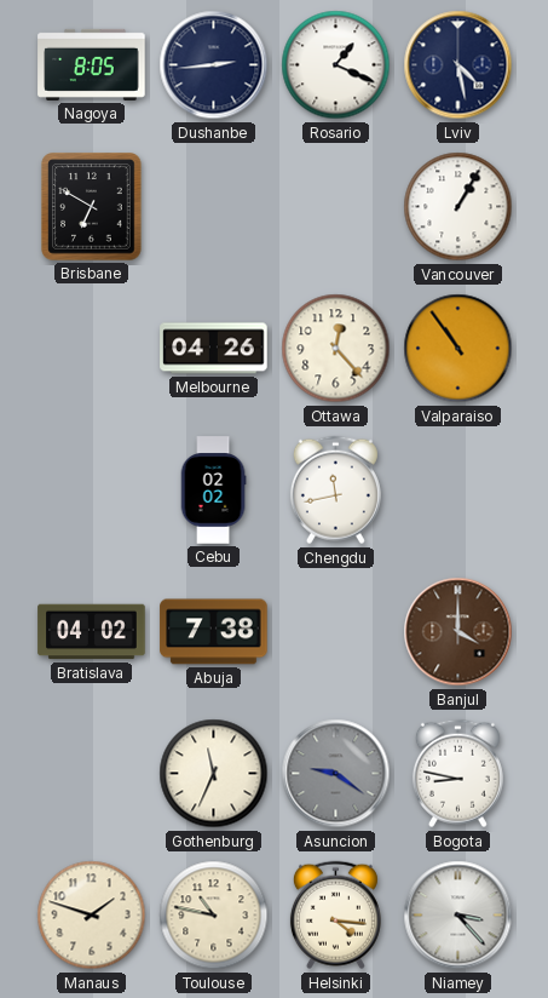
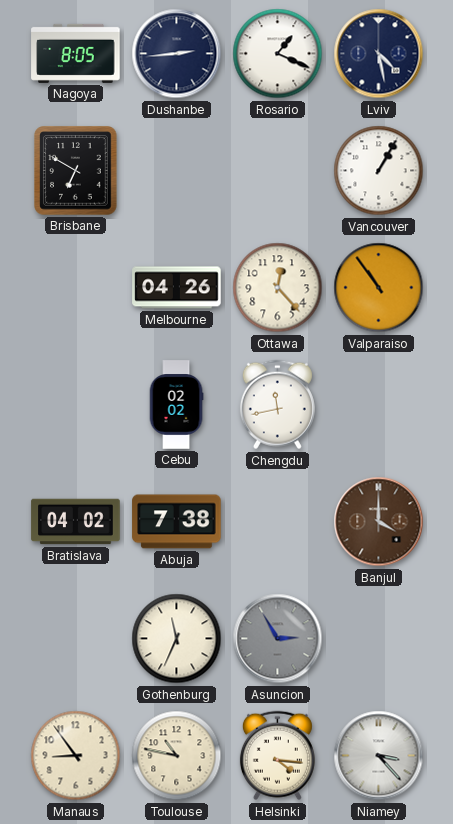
Asuncion: 9:21 -> 2:55 (278, 639)
Bogota: 8:47 -> none (457, 774)
Manaus: 1:48 -> 8:54 (76, 756)
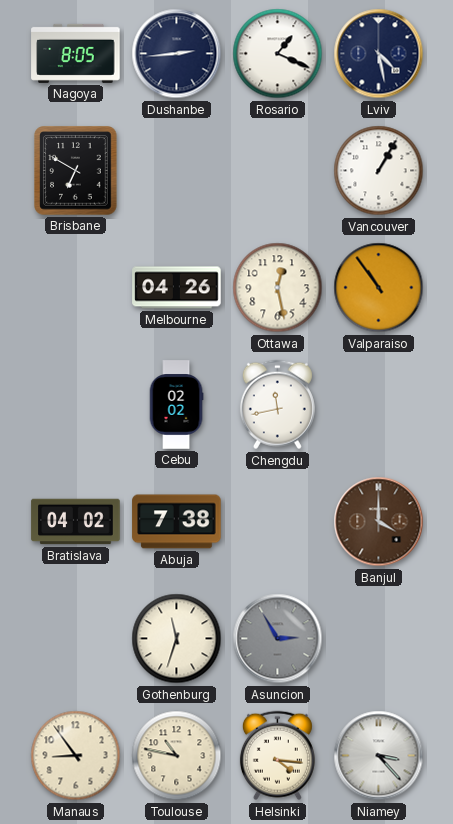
Ottawa: 12:23 -> 12:28 (278, 288)
Gothenburg: 11:34 -> 11:33 (177, 639)
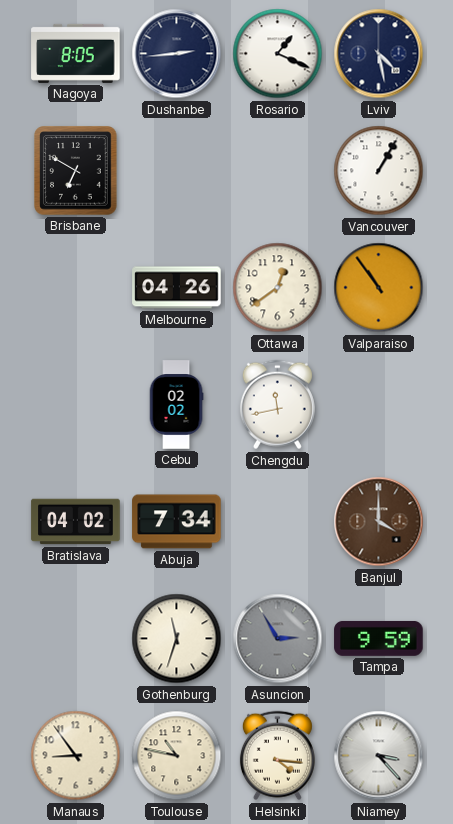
Ottawa: 12:28 -> 12:39 (278, 288)
Abuja: 7:38 -> 7:34 (177, 522)
Tampa: none -> 9:59 (379, 638)
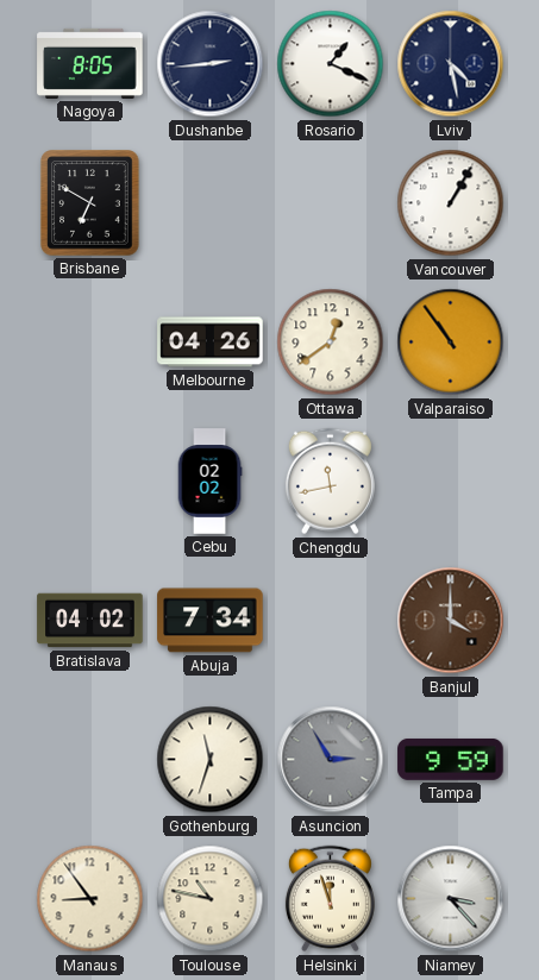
Helsinki: 4:16 -> 11:57 (330, 899)
